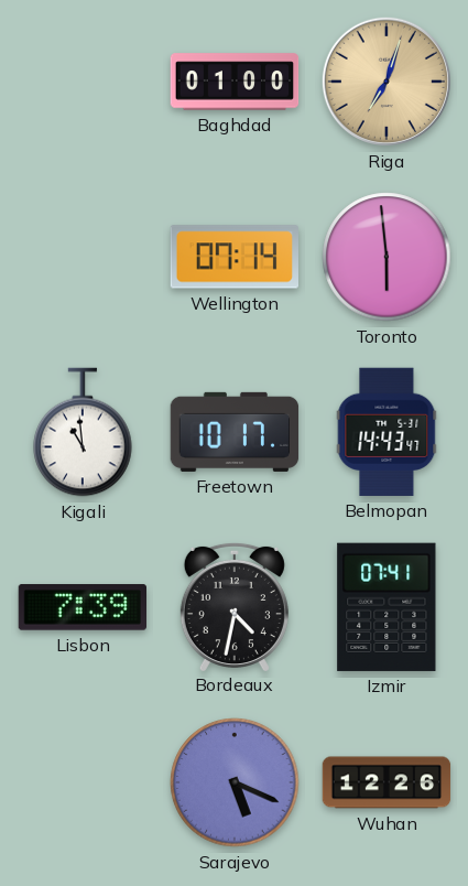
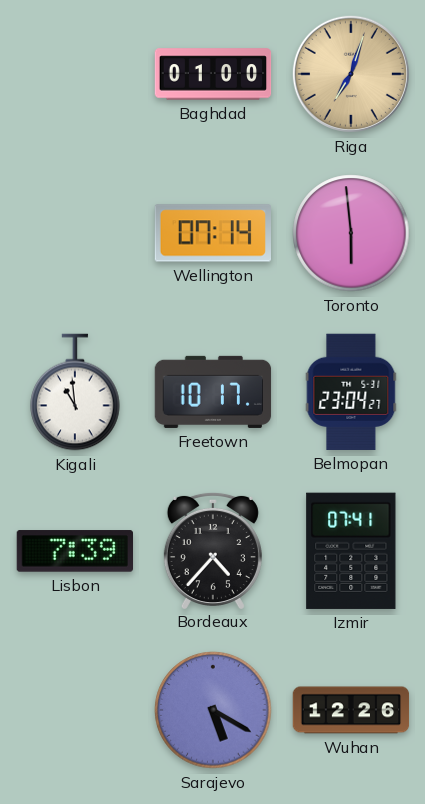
Belmopan: 14:43 -> 23:04 (351, 392)
Bordeaux: 4:32 -> 4:37 (213, 550)
Sarajevo: 5:19 -> 5:20 (213, 710)
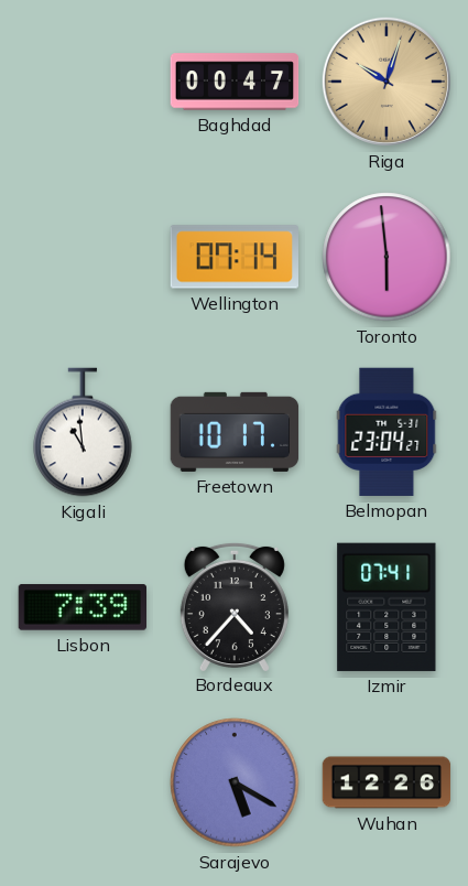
Baghdad: 01:00 -> 00:47 (235, 82)
Riga: 7:03 -> 10:03 (387, 82)
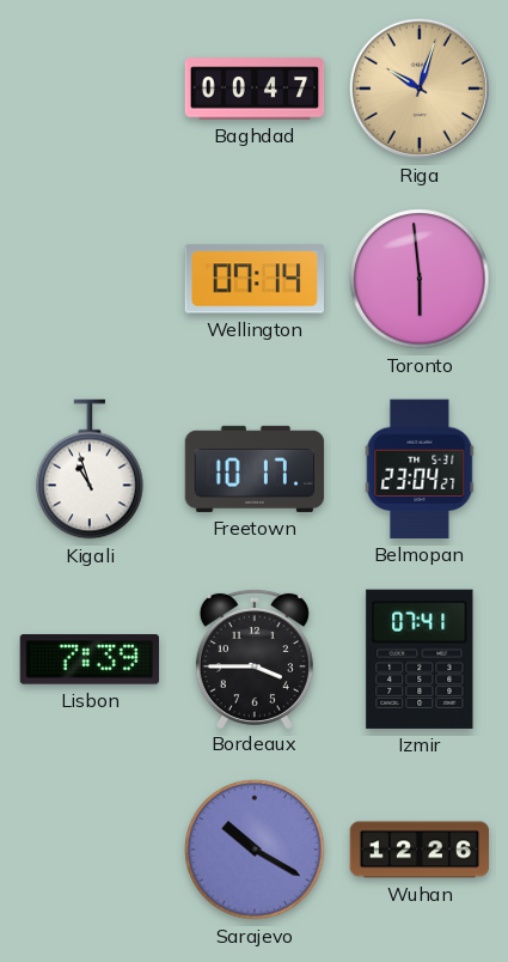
Kigali: 10:59 -> 10:57 (90, 469)
Bordeaux: 4:37 -> 3:45 (255, 658)
Sarajevo: 5:20 -> 10:20 (255, 850)
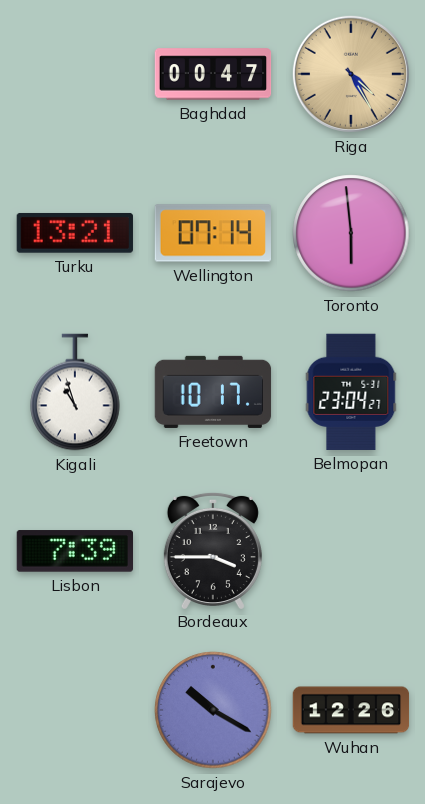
Riga: 10:03 -> 4:25 (351, 74)
Turku: none -> 13:21 (75, 233)
Izmir: 07:41 -> none (420, 659)
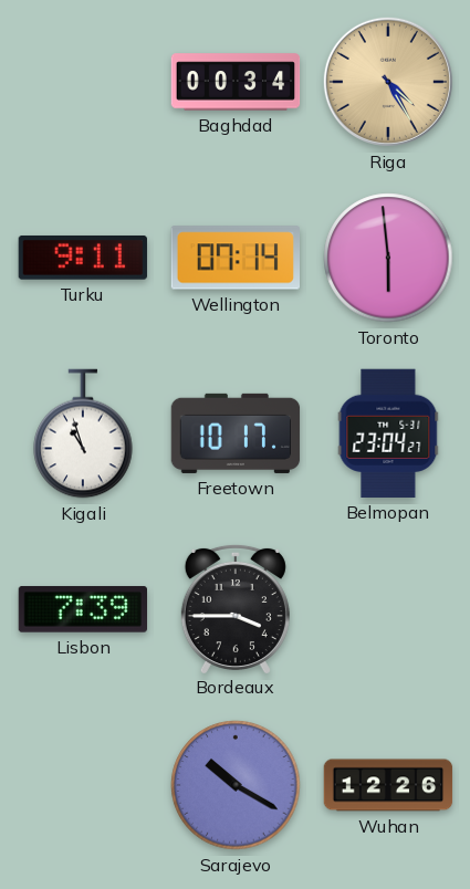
Baghdad: 00:47 -> 00:34 (236, 82)
Turku: 13:21 -> 9:11 (83, 258)
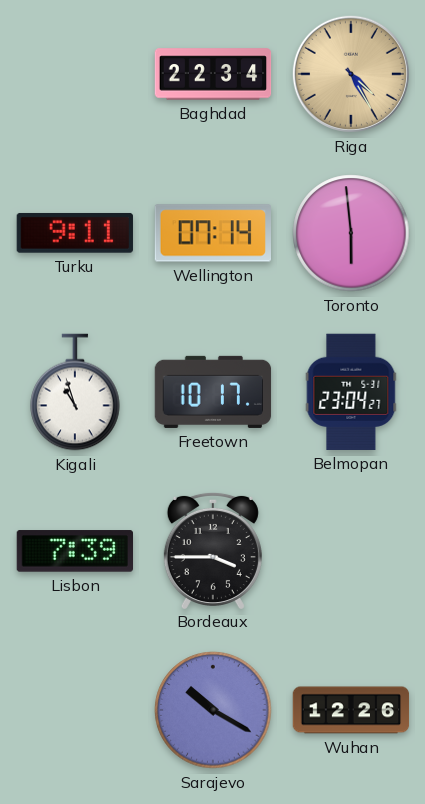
Baghdad: 00:34 -> 22:34 (213, 74)
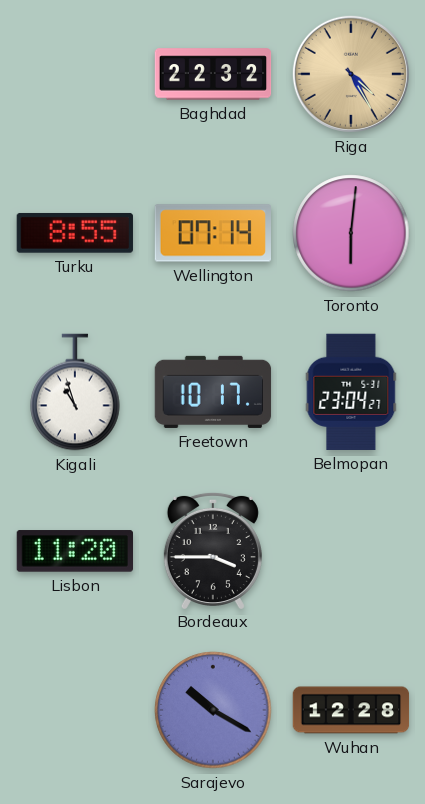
Baghdad: 22:34 -> 22:32 (213, 74)
Turku: 9:11 -> 8:55 (75, 233)
Toronto: 5:59 -> 6:01 (351, 233)
Lisbon: 7:39 -> 11:20 (74, 551)
Wuhan: 12:26 -> 12:28 (351, 710)
